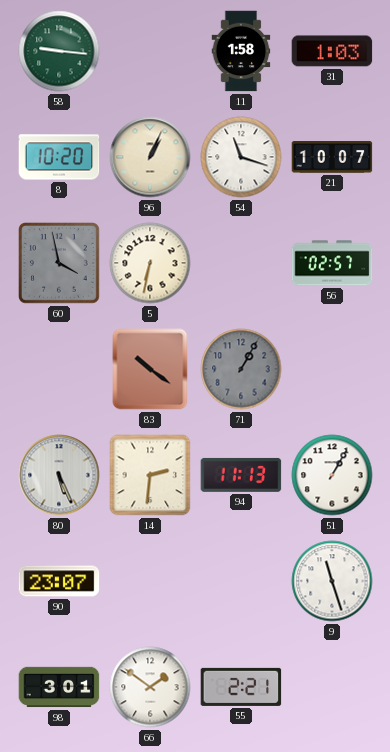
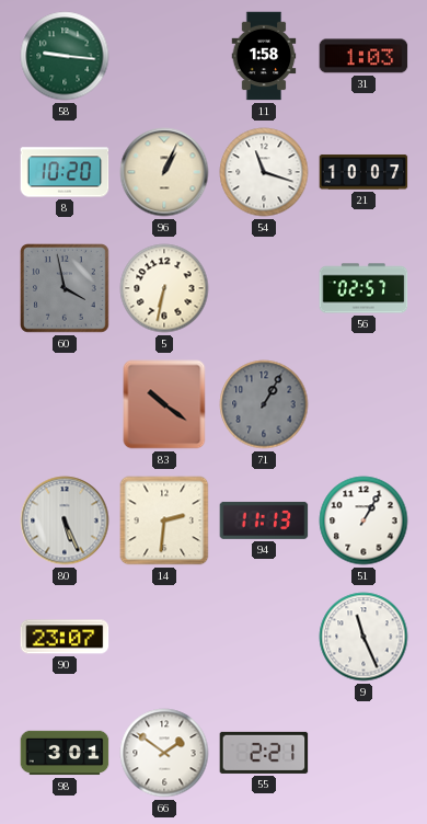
9: 11:27 -> 11:26 (363, 637)
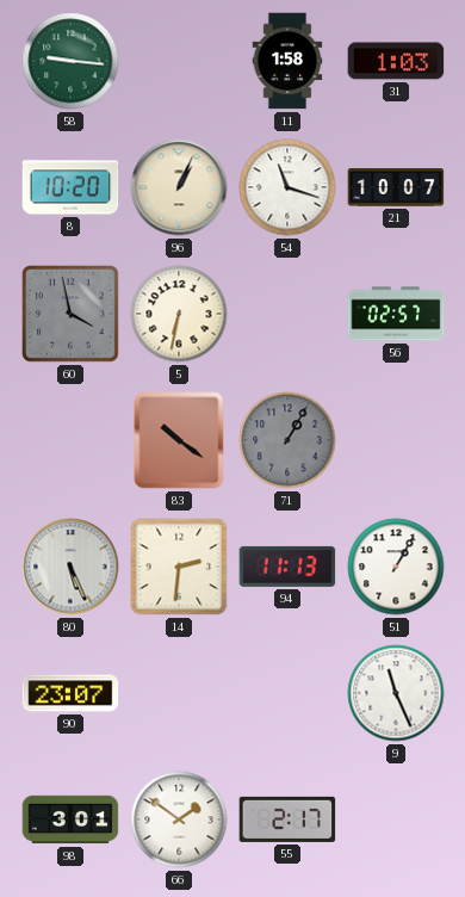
55: 2:21 -> 2:17 (287, 819)
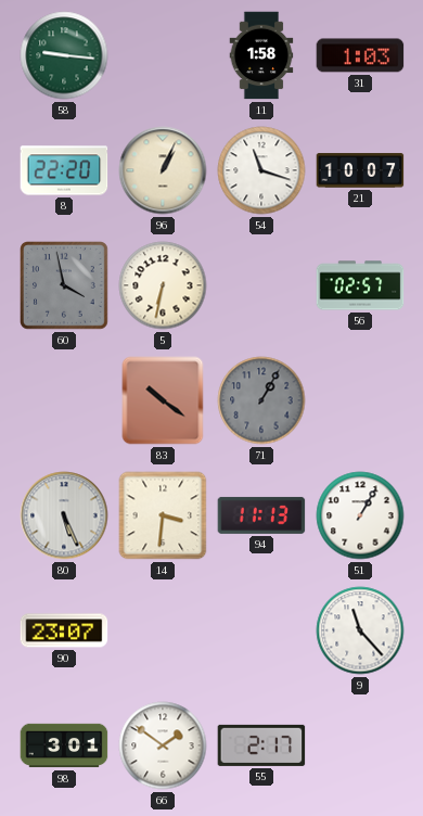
8: 10:20 -> 22:20 (64, 170)
14: 2:31 -> 3:31 (163, 515)
9: 11:26 -> 11:23 (360, 630)
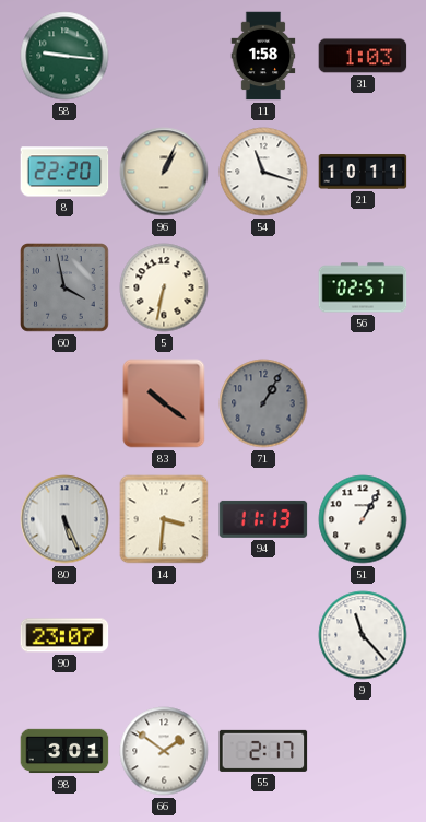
21: 10:07 -> 10:11 (363, 172)
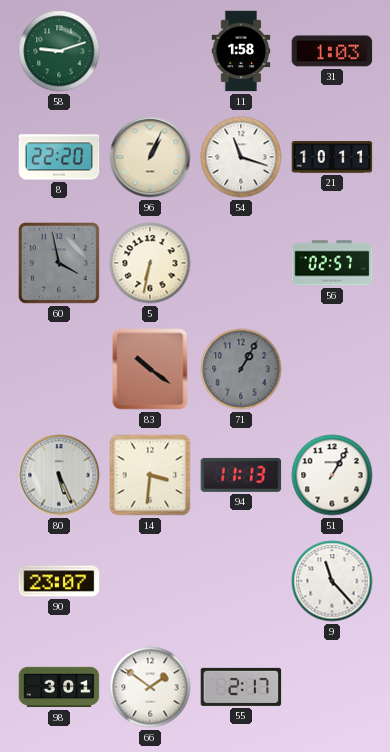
58: 9:16 -> 9:12 (59, 51)
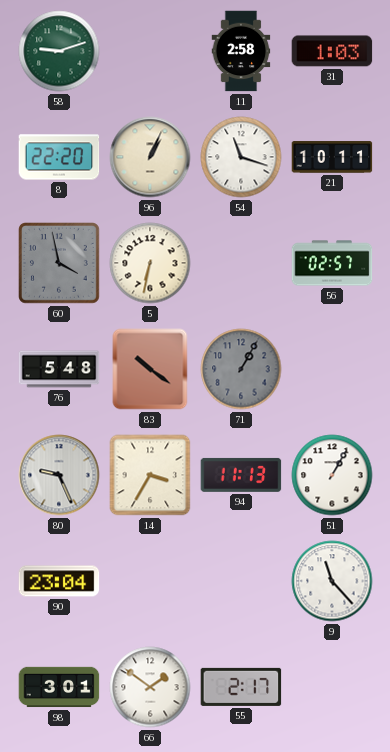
11: 1:58 -> 2:58 (241, 51)
76: none -> 5:48 (59, 369)
80: 5:26 -> 9:26 (59, 475)
14: 3:31 -> 3:35 (150, 475)
90: 23:07 -> 23:04 (59, 581)
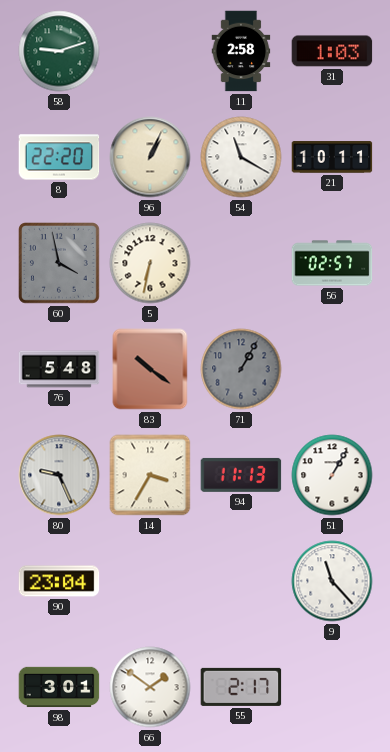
54: 11:18 -> 11:20 (241, 157)
